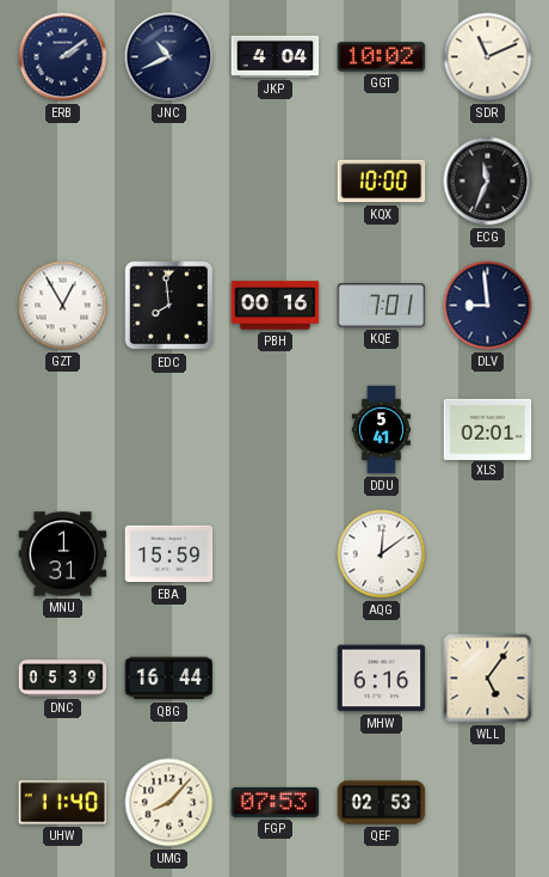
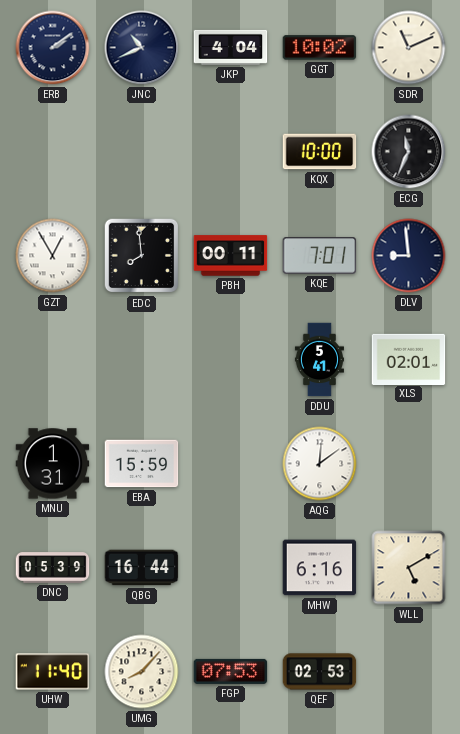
PBH: 00:16 -> 00:11 (231, 256)
WLL: 5:06 -> 5:10 (409, 568)
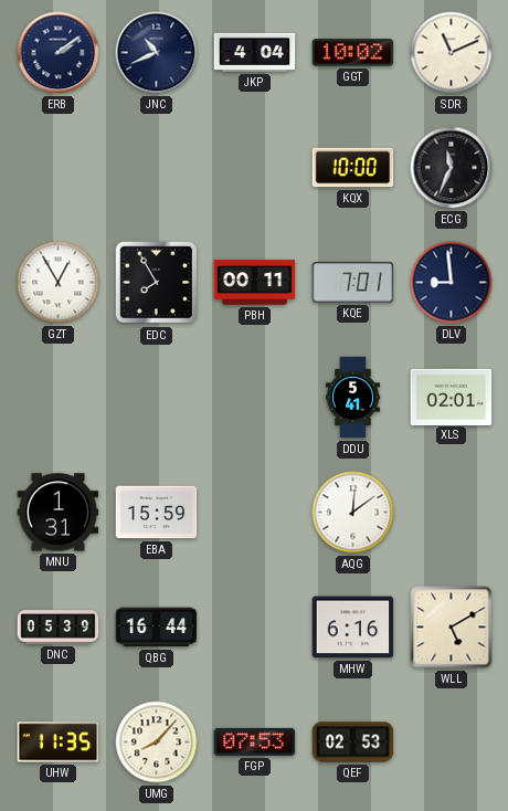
EDC: 7:59 -> 7:55 (157, 283)
UHW: 11:40 -> 11:35 (59, 742)
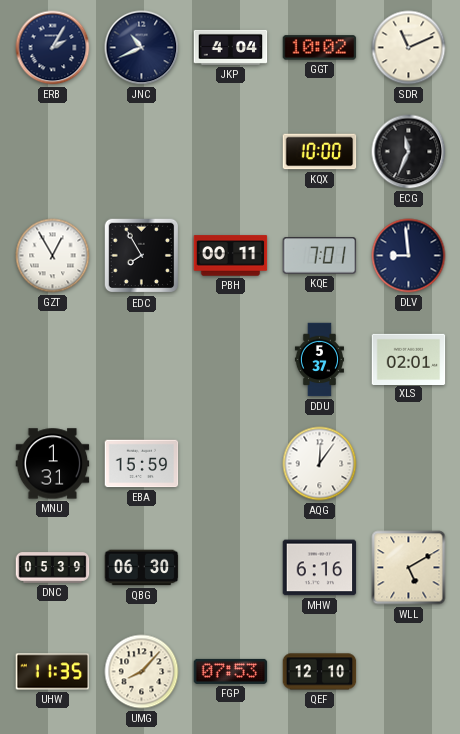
ERB: 2:09 -> 2:05 (53, 48)
DDU: 5:41 -> 5:37 (319, 360)
AQG: 12:09 -> 12:06 (320, 464)
QBG: 16:44 -> 06:30 (142, 568)
QEF: 02:53 -> 12:10 (320, 672)
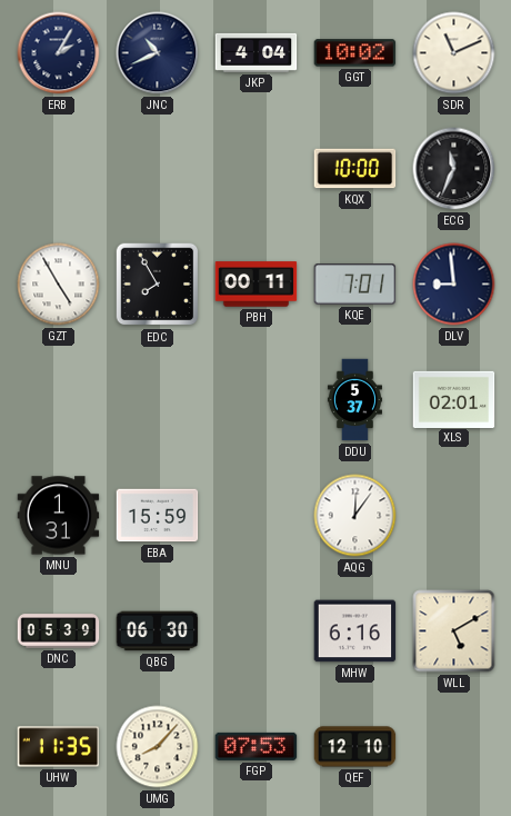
GZT: 12:55 -> 4:55 (59, 285)
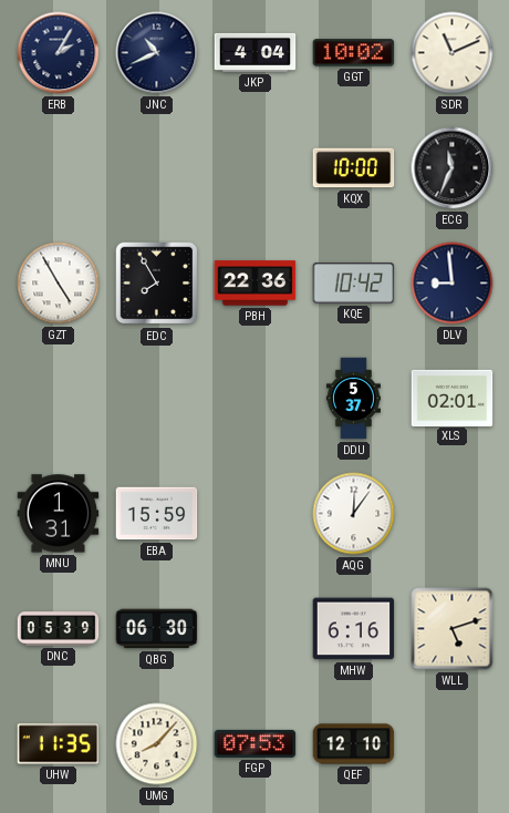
PBH: 00:11 -> 22:36 (256, 284)
KQE: 7:01 -> 10:42 (354, 284)
WLL: 5:10 -> 5:12 (453, 629)
